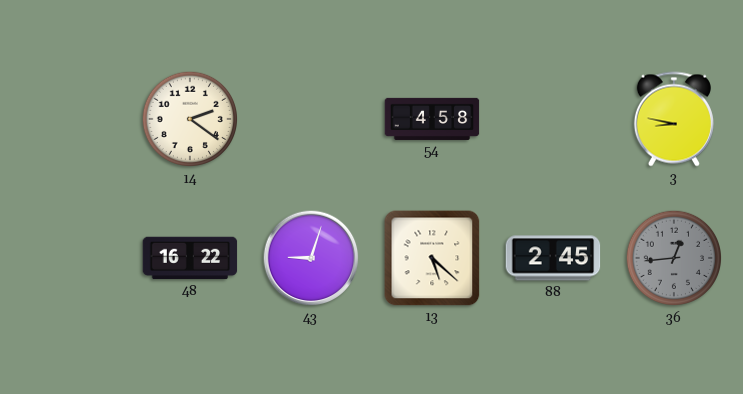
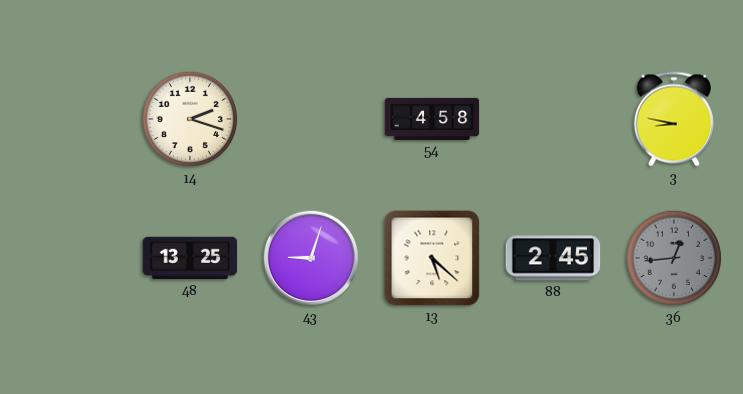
14: 2:21 -> 2:18 (190, 119)
48: 16:22 -> 13:25 (190, 258)
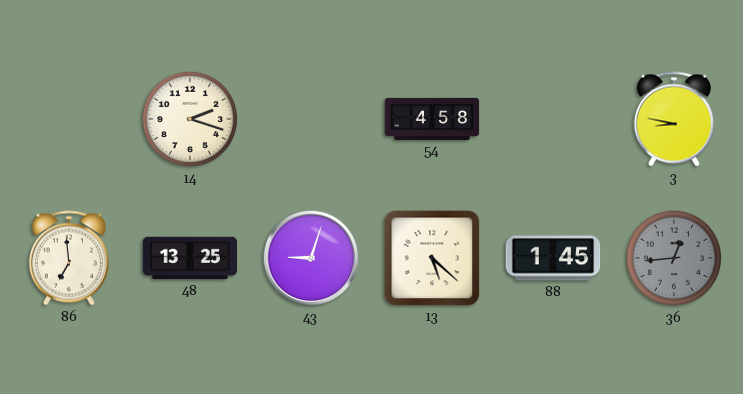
86: none -> 6:59 (69, 258)
88: 2:45 -> 1:45 (553, 258)
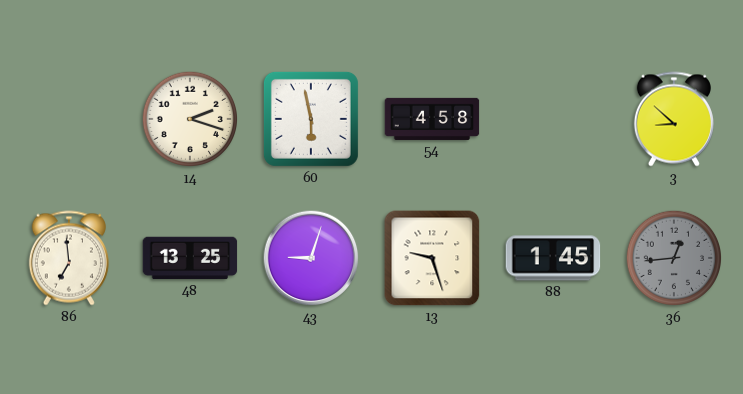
60: none -> 5:58 (311, 119)
3: 8:47 -> 8:52 (674, 119)
13: 5:22 -> 9:27 (432, 258)
